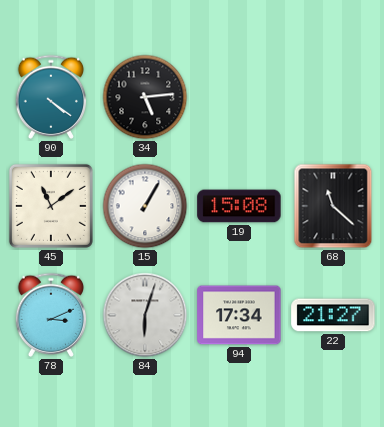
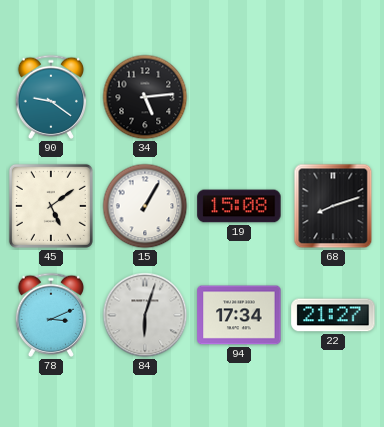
90: 4:21 -> 9:21 (51, 97)
45: 11:09 -> 5:09 (51, 206)
68: 11:22 -> 8:12 (333, 206)
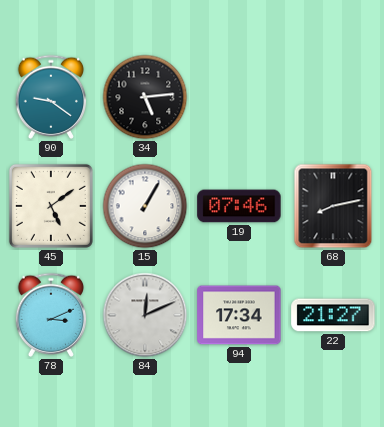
19: 15:08 -> 07:46 (239, 206)
68: 8:12 -> 8:13 (333, 206)
84: 6:03 -> 12:11 (145, 315)
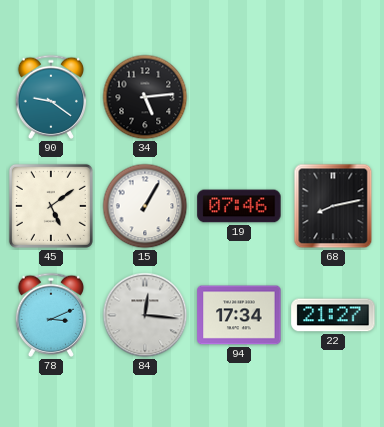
84: 12:11 -> 12:16 (145, 315)
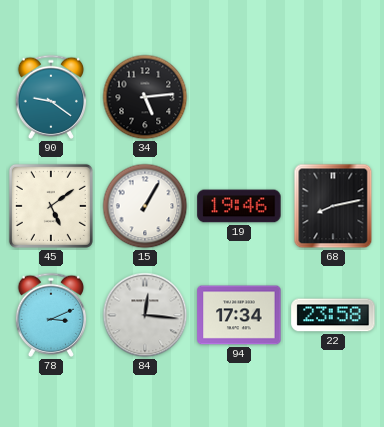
19: 07:46 -> 19:46 (239, 206)
22: 21:27 -> 23:58 (333, 315)
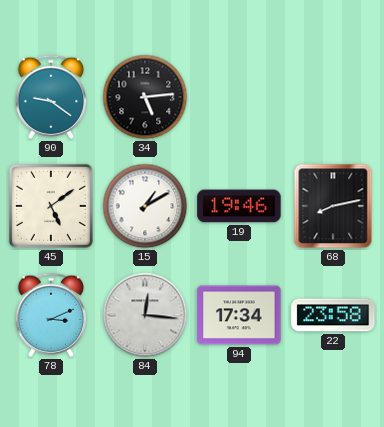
15: 1:05 -> 1:10 (145, 206)
